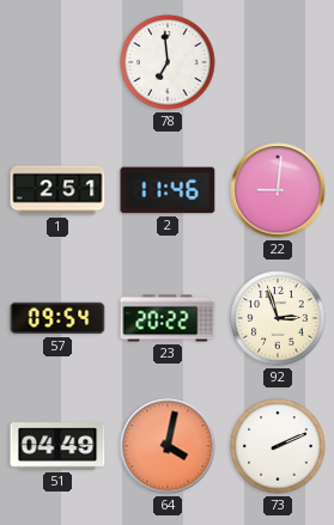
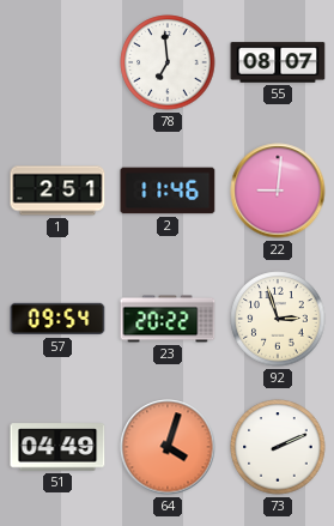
55: none -> 08:07 (278, 62)
64: 4:02 -> 4:03 (168, 447)
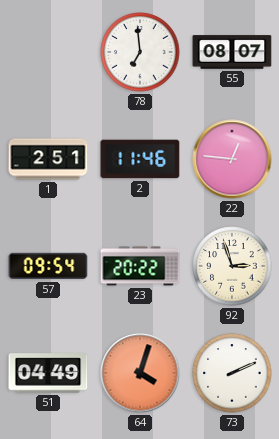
22: 9:01 -> 12:46 (232, 159)
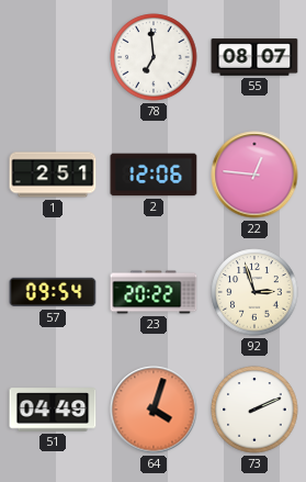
2: 11:46 -> 12:06 (154, 175)
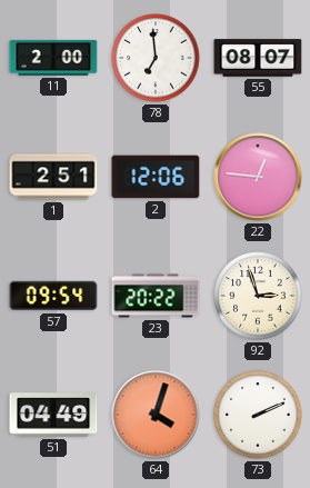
11: none -> 2:00 (53, 58)
